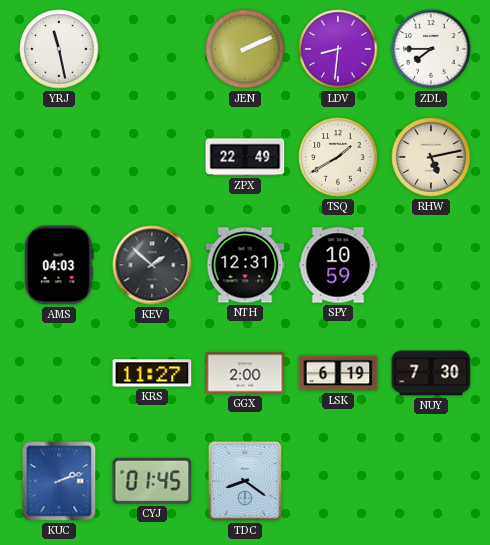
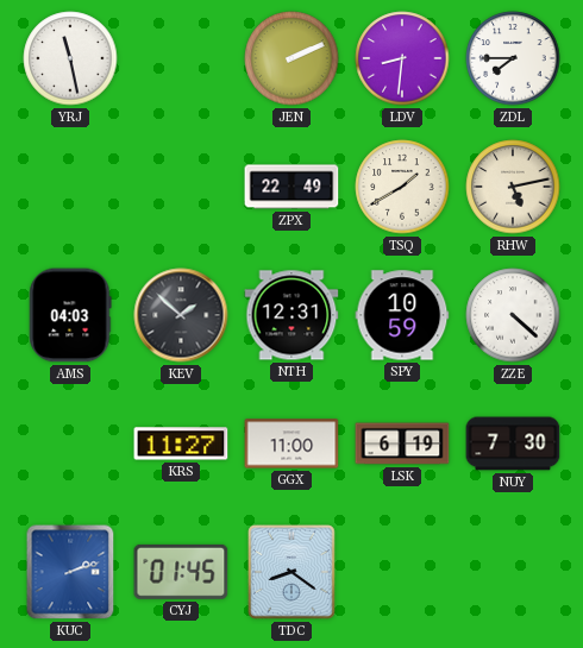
ZZE: none -> 4:22 (513, 315)
GGX: 2:00 -> 11:00 (291, 443)
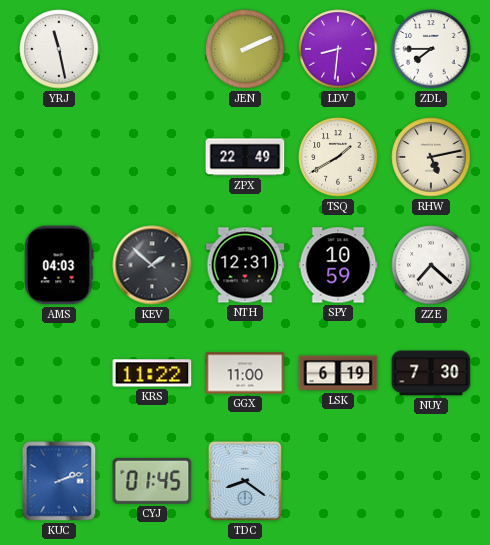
ZZE: 4:22 -> 7:22 (431, 265)
KRS: 11:27 -> 11:22 (152, 373)
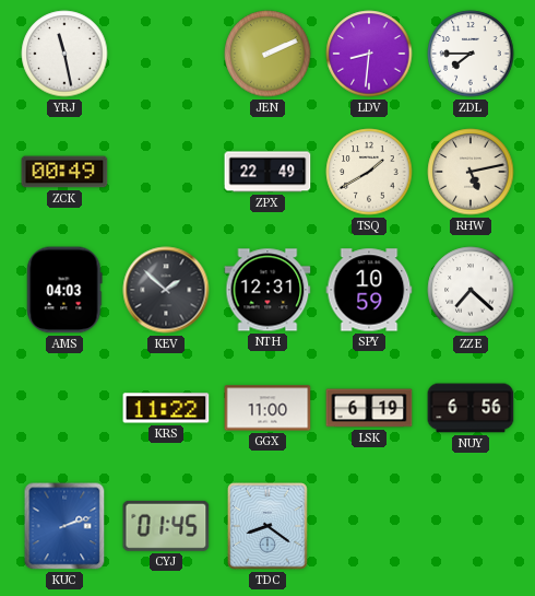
ZCK: none -> 00:49 (64, 172)
NUY: 7:30 -> 6:56 (471, 408)
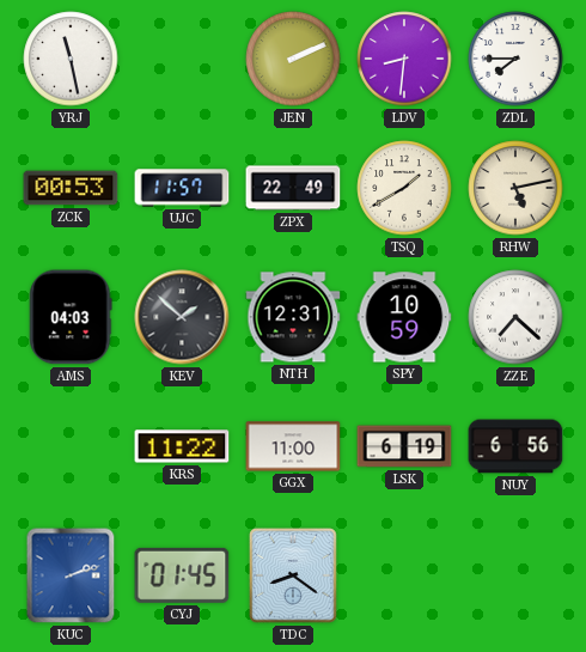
ZCK: 00:49 -> 00:53 (71, 188)
UJC: none -> 11:57 (182, 188)
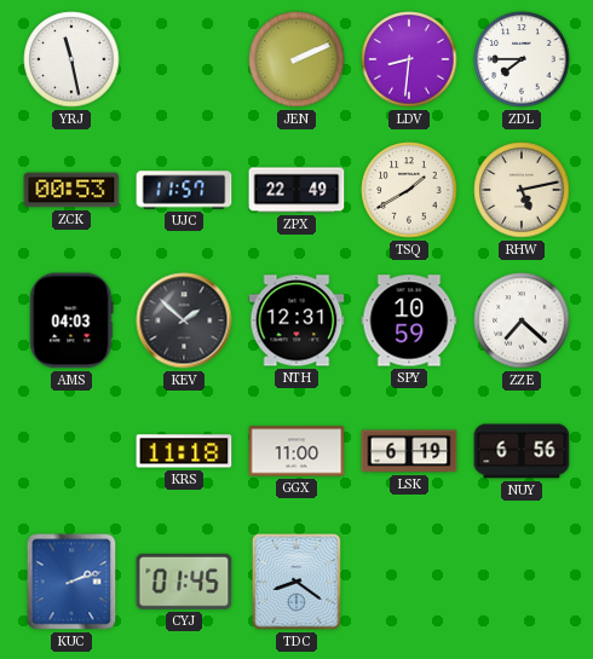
KRS: 11:22 -> 11:18 (184, 451)
